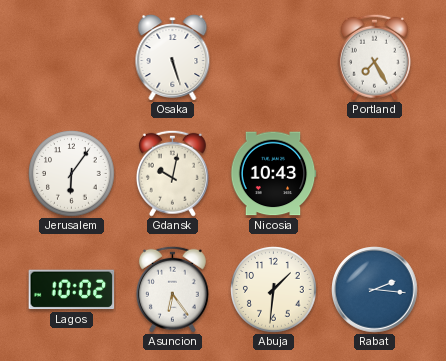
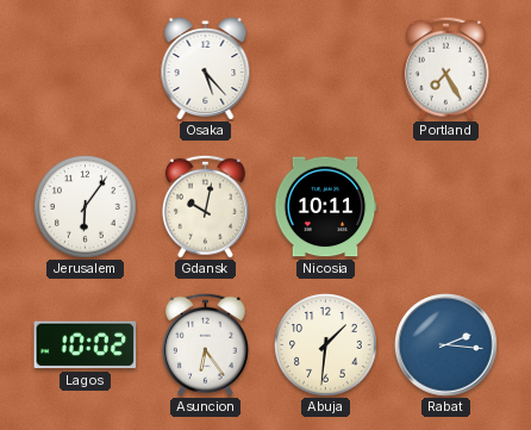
Osaka: 5:27 -> 5:23 (206, 69)
Nicosia: 10:43 -> 10:11 (325, 207)
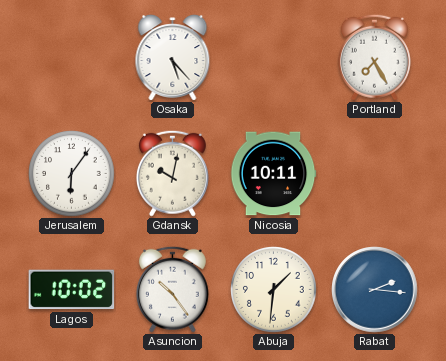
Asuncion: 6:24 -> 10:24 (172, 289)
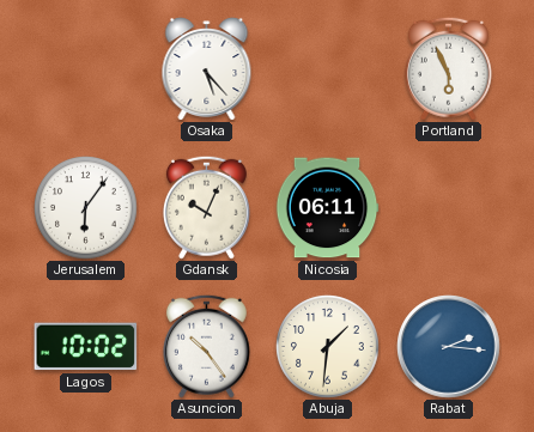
Portland: 7:25 -> 5:56 (448, 68)
Gdansk: 10:02 -> 10:04 (206, 207)
Nicosia: 10:11 -> 06:11 (327, 208)
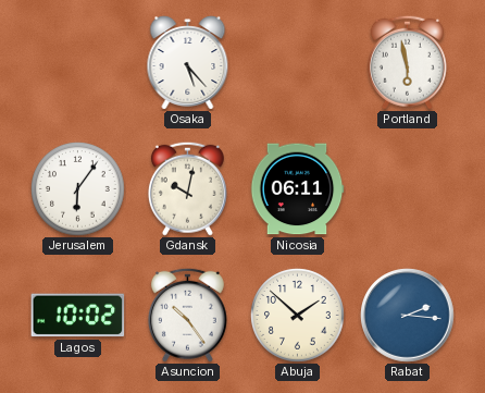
Portland: 5:56 -> 5:58 (407, 62)
Gdansk: 10:04 -> 10:02 (187, 188)
Abuja: 1:31 -> 1:52 (298, 316)
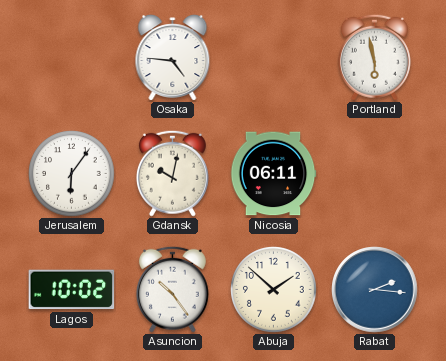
Osaka: 5:23 -> 4:46 (173, 58)
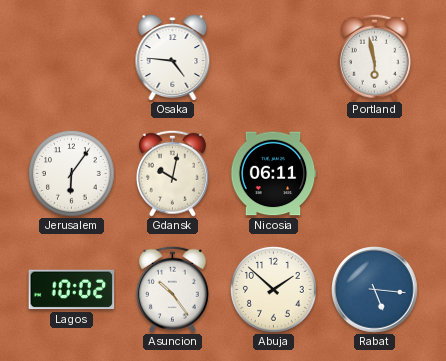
Rabat: 2:16 -> 5:16 (375, 290)
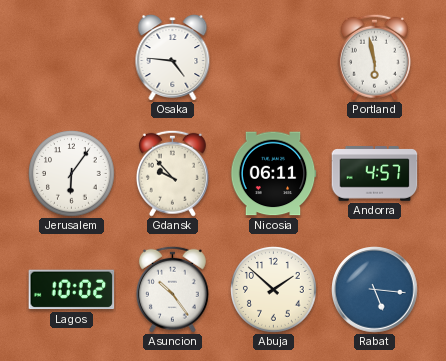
Gdansk: 10:02 -> 9:53 (172, 173)
Andorra: none -> 4:57 (375, 174)
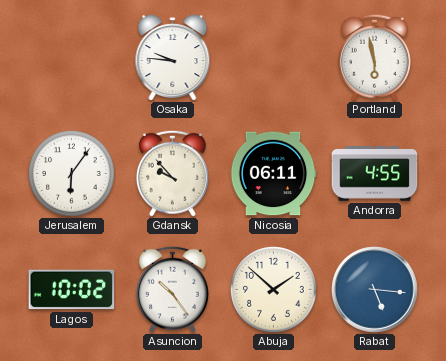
Osaka: 4:46 -> 9:46 (173, 58)
Andorra: 4:57 -> 4:55 (375, 174)
